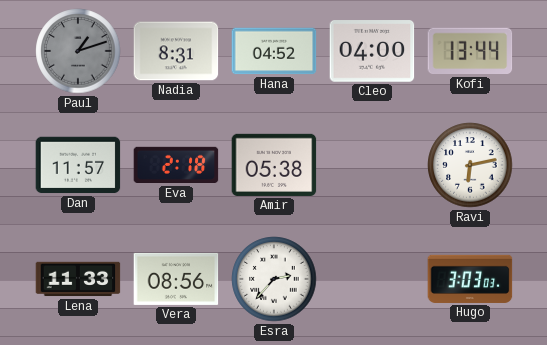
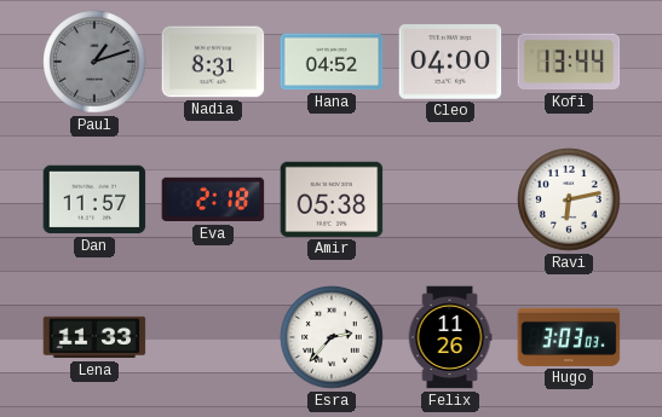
Vera: 08:56 -> none (176, 279)
Felix: none -> 11:26 (450, 337)
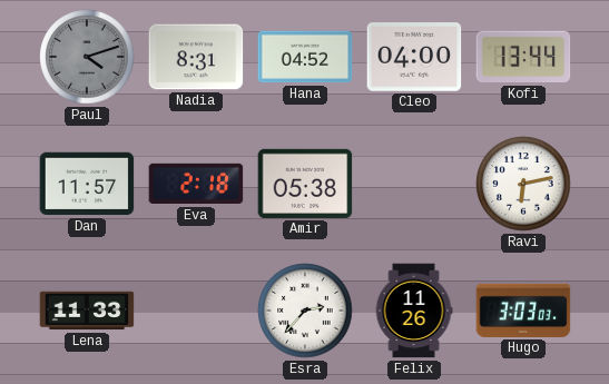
Paul: 1:12 -> 4:12 (87, 57)
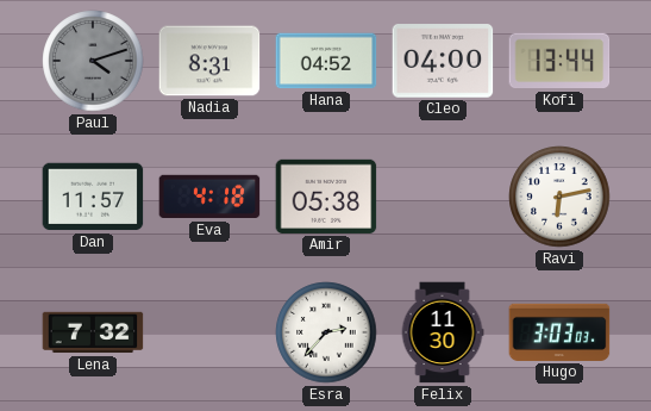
Eva: 2:18 -> 4:18 (209, 197)
Lena: 11:33 -> 7:32 (93, 332)
Felix: 11:26 -> 11:30 (443, 332)
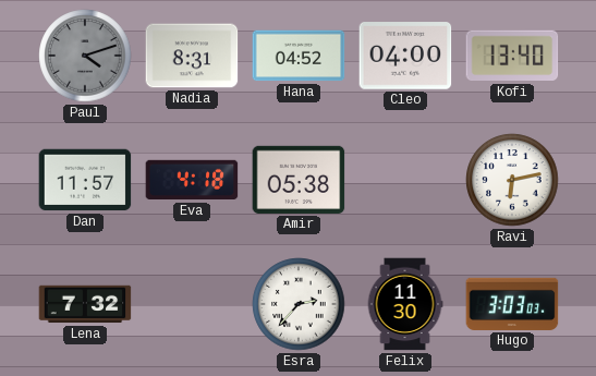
Kofi: 13:44 -> 13:40 (512, 56)
